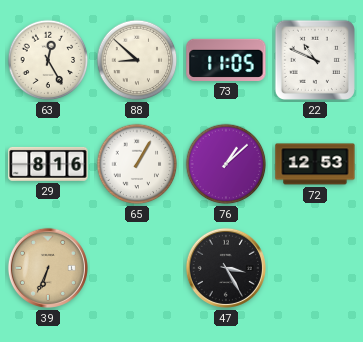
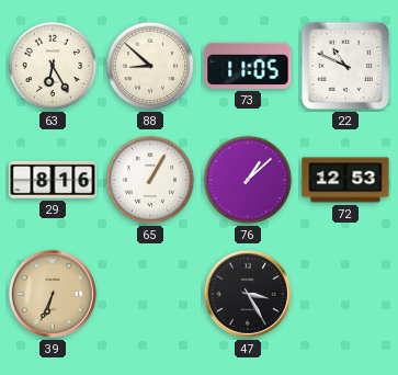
63: 12:25 -> 6:25 (53, 66)
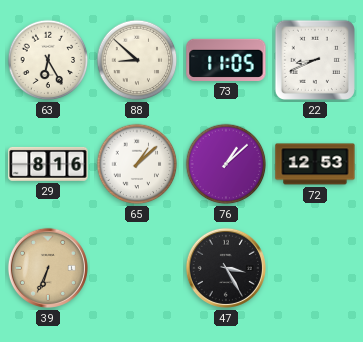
22: 10:49 -> 8:41 (315, 60)
65: 1:05 -> 1:08 (137, 164)
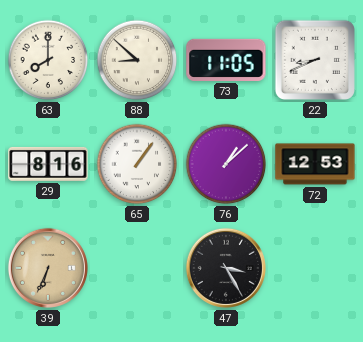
63: 6:25 -> 8:00 (48, 60)
65: 1:08 -> 1:06 (137, 164)
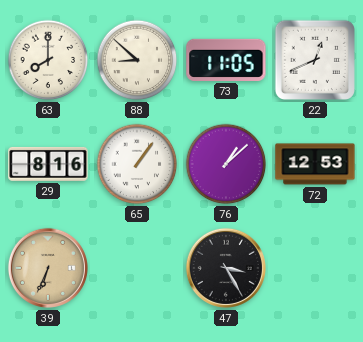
22: 8:41 -> 12:41 (315, 60)
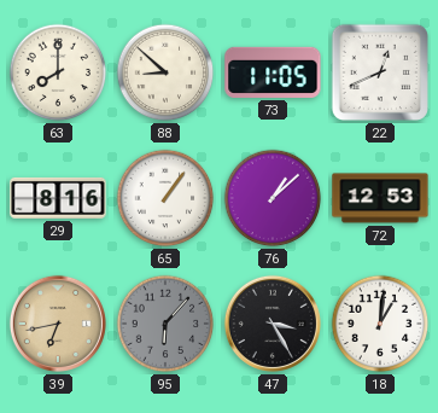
39: 6:34 -> 6:43 (58, 324)
95: none -> 6:07 (165, 324)
18: none -> 1:01 (380, 324)
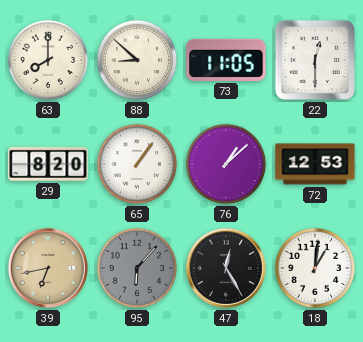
22: 12:41 -> 12:30 (315, 60)
29: 8:16 -> 8:20 (48, 164)
47: 3:25 -> 12:25 (226, 268)
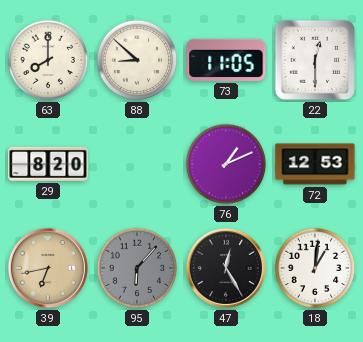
65: 1:06 -> none (137, 164)
76: 1:08 -> 1:11 (226, 164)
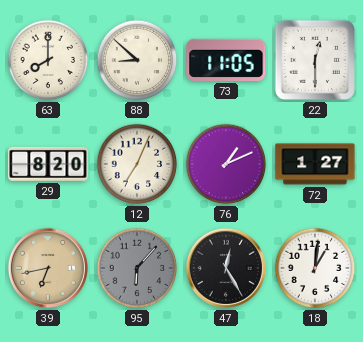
12: none -> 7:04 (137, 164)
72: 12:53 -> 1:27 (315, 164)
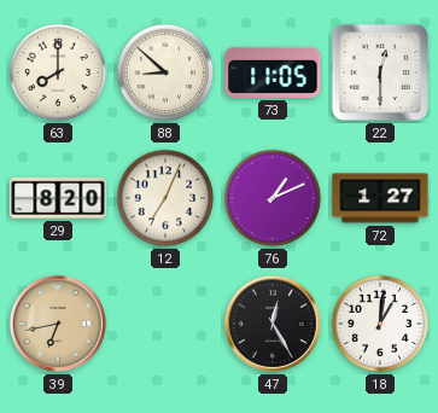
95: 6:07 -> none (137, 268)
